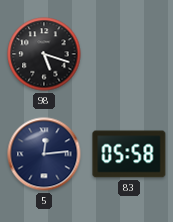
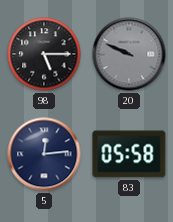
98: 5:18 -> 5:15 (44, 54)
20: none -> 9:49 (129, 54)
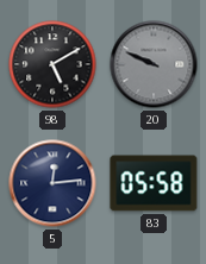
98: 5:15 -> 5:10 (52, 64)
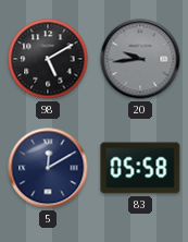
20: 9:49 -> 9:44 (140, 59)
5: 12:14 -> 12:10 (48, 168)
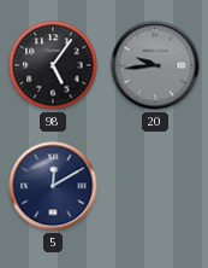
98: 5:10 -> 5:06 (53, 65)
83: 05:58 -> none (140, 168)
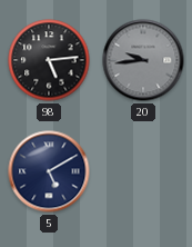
98: 5:06 -> 5:14 (49, 60)
5: 12:10 -> 5:10 (49, 171)
